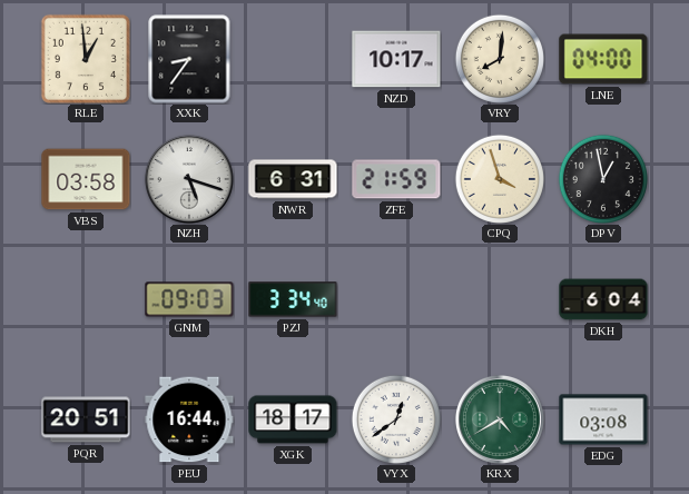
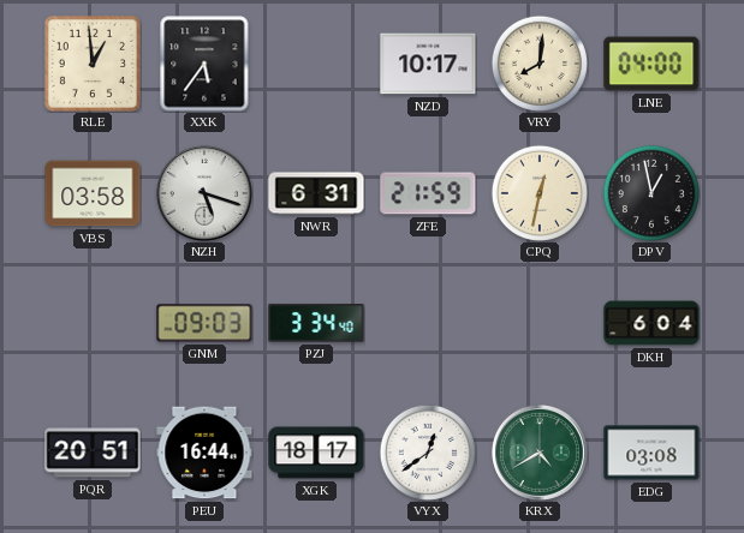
XXK: 8:36 -> 5:36 (204, 64)
CPQ: 3:57 -> 12:32 (540, 193)
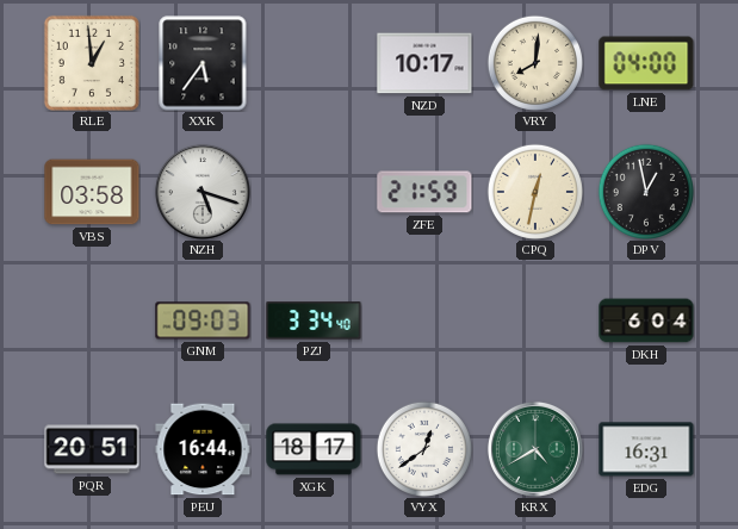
NWR: 6:31 -> none (316, 193)
EDG: 03:08 -> 16:31 (646, 449)
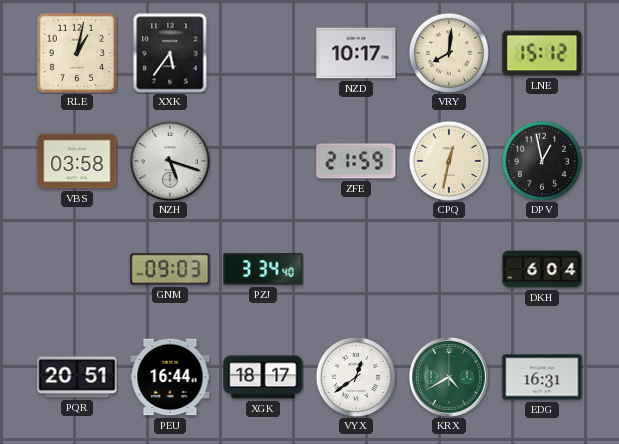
RLE: 12:59 -> 1:02 (77, 53)
LNE: 04:00 -> 15:12 (542, 53)
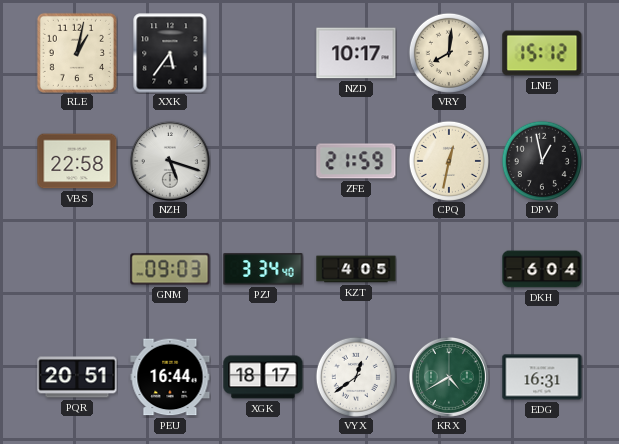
VBS: 03:58 -> 22:58 (77, 161)
KZT: none -> 4:05 (356, 269)
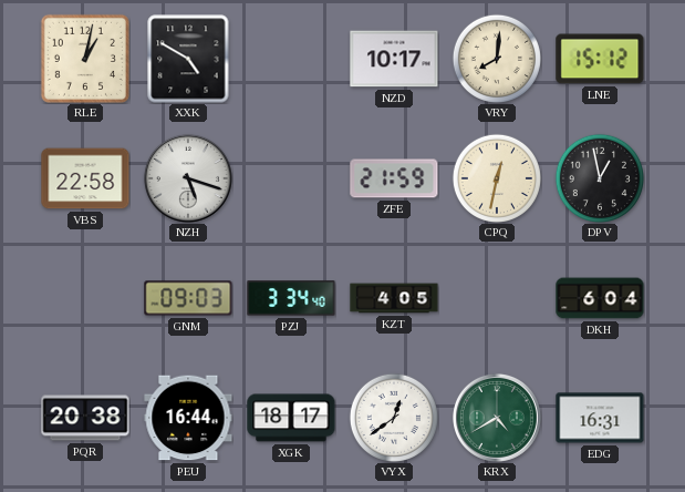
XXK: 5:36 -> 4:50 (188, 59)
PQR: 20:51 -> 20:38 (85, 418)
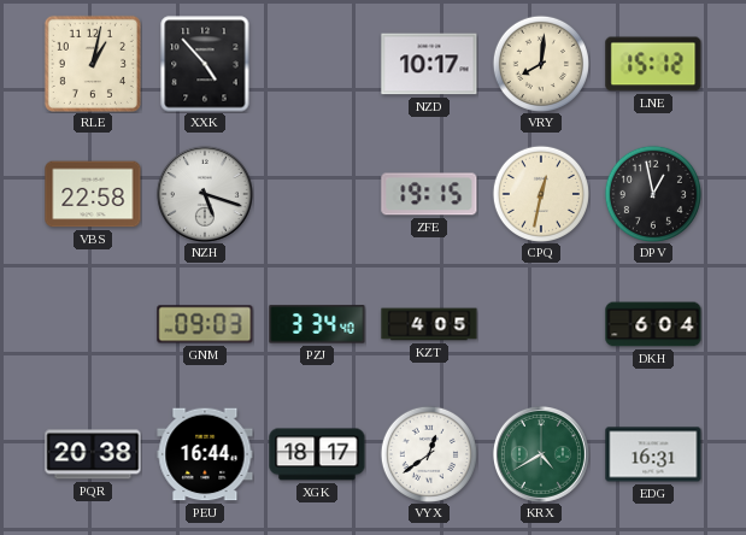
XXK: 4:50 -> 4:53 (205, 64)
ZFE: 21:59 -> 19:15 (429, 194)
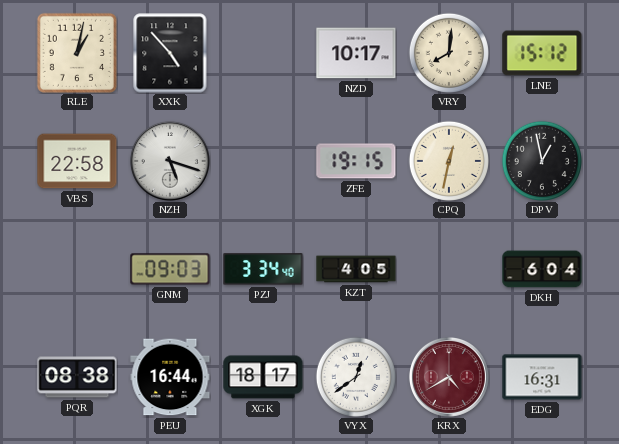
PQR: 20:38 -> 08:38 (77, 377)
KRX dial: green -> burgundy (449, 377)
